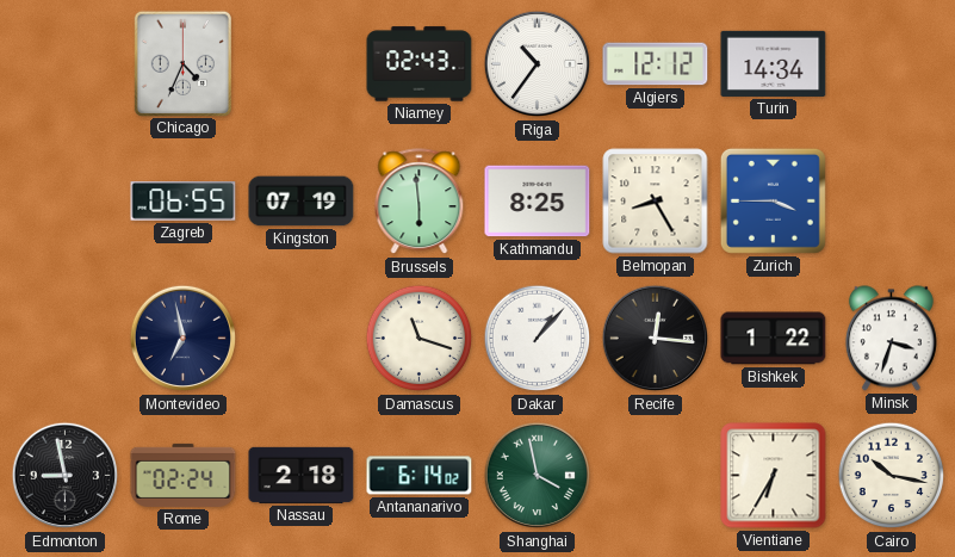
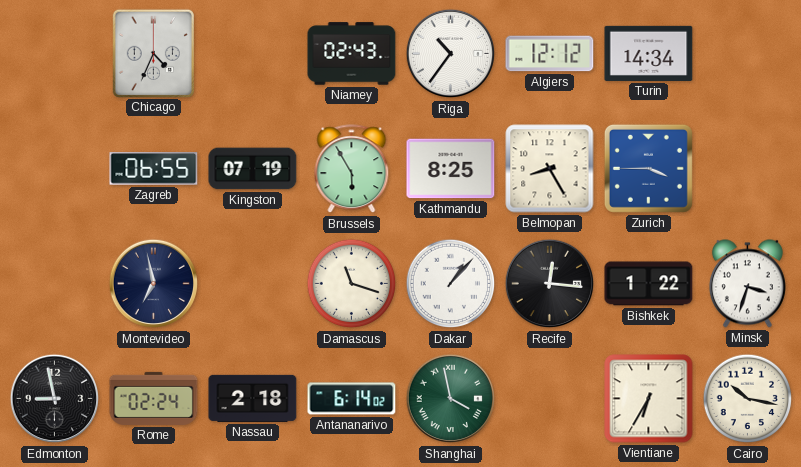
Brussels: 5:59 -> 5:55 (352, 169)
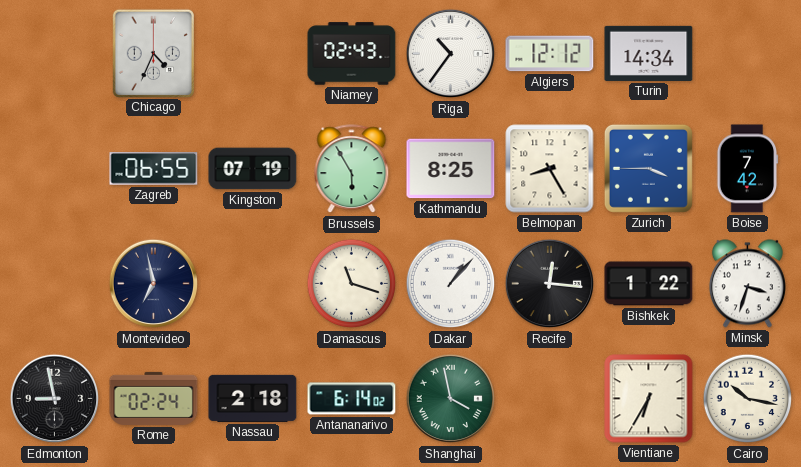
Boise: none -> 7:42 (748, 169)
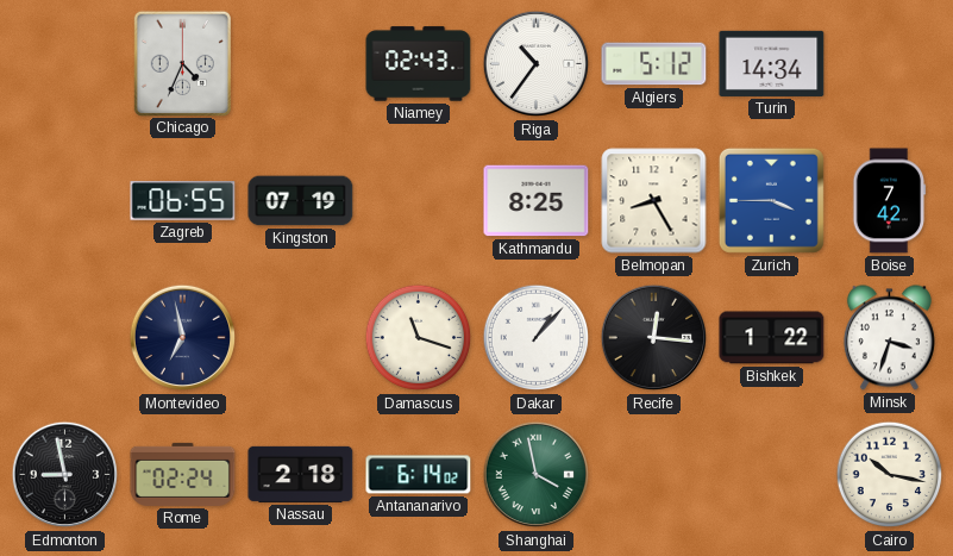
Algiers: 12:12 -> 5:12 (654, 64)
Brussels: 5:55 -> none (352, 169)
Vientiane: 6:35 -> none (649, 399)
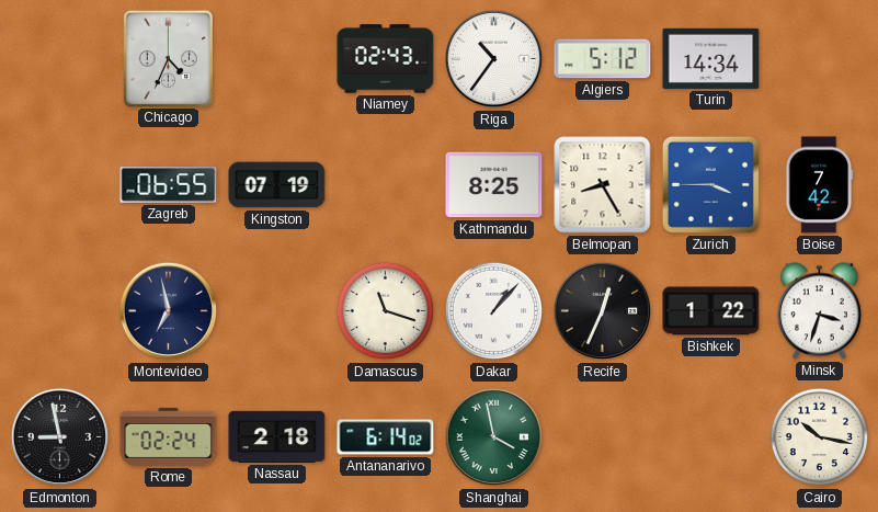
Recife: 12:16 -> 12:34 (603, 311)
